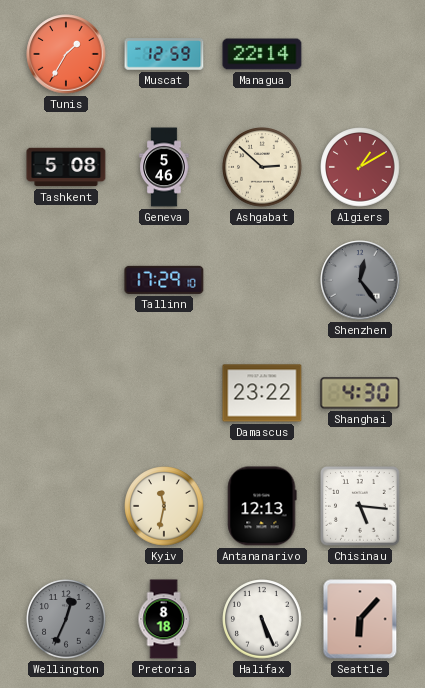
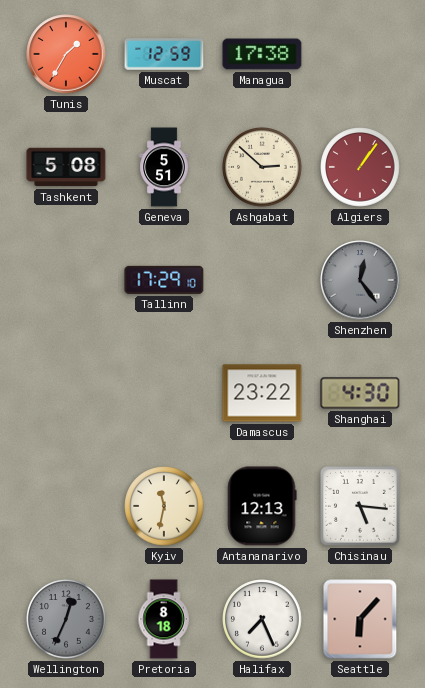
Managua: 22:14 -> 17:38 (262, 54)
Geneva: 5:46 -> 5:51 (164, 167)
Algiers: 1:10 -> 1:06 (360, 167)
Halifax: 5:26 -> 7:26 (262, 619)
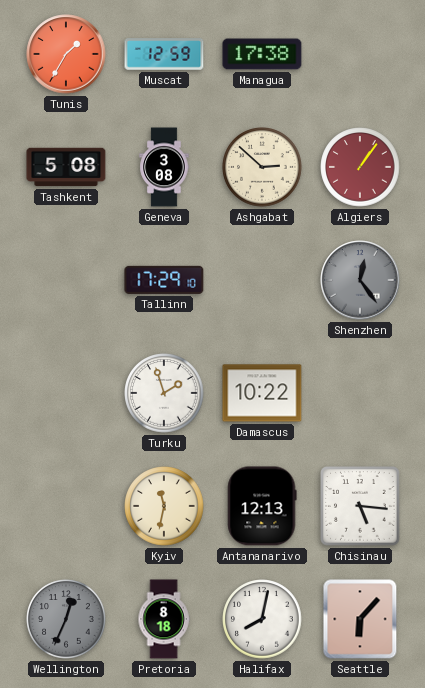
Geneva: 5:51 -> 3:08 (164, 167)
Turku: none -> 1:57 (164, 393)
Damascus: 23:22 -> 10:22 (262, 393)
Shanghai: 4:30 -> none (360, 393)
Halifax: 7:26 -> 8:02 (262, 619)
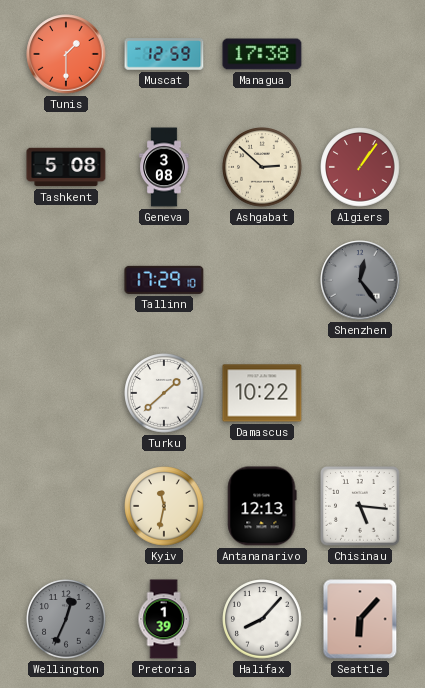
Tunis: 1:35 -> 1:30 (66, 54)
Turku: 1:57 -> 1:38 (164, 393)
Pretoria: 8:18 -> 1:39 (164, 619)
Halifax: 8:02 -> 8:07 (262, 619)
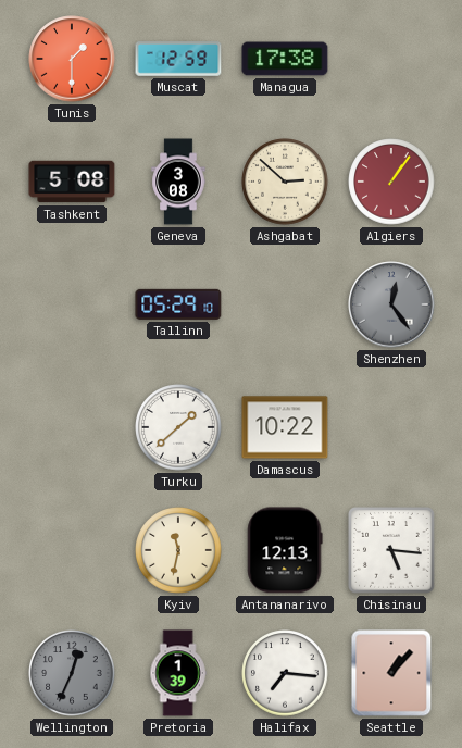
Tallinn: 17:29 -> 05:29 (178, 304)
Halifax: 8:07 -> 7:16 (285, 673)
Seattle: 6:07 -> 1:07 (391, 673)
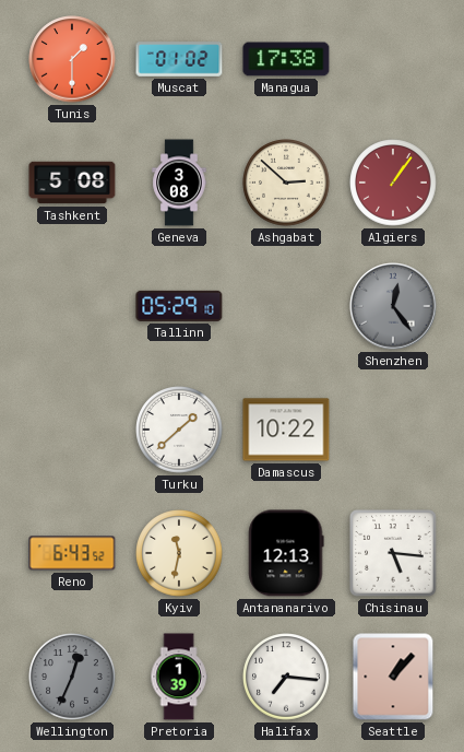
Muscat: 12:59 -> 01:02 (179, 59)
Reno: none -> 6:43 (72, 553)
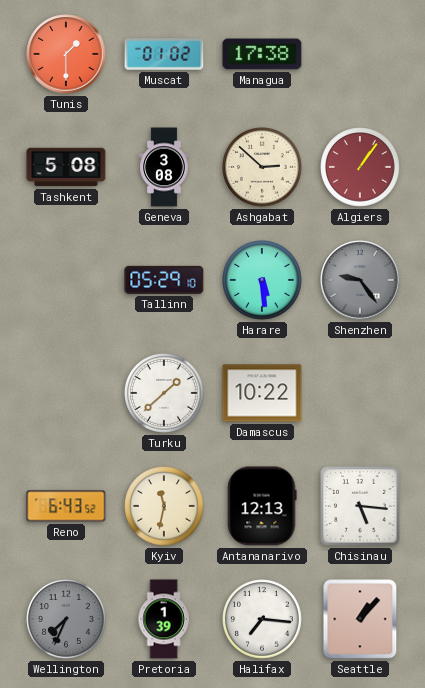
Harare: none -> 5:29 (262, 280)
Shenzhen: 12:24 -> 9:24 (360, 280)
Wellington: 12:34 -> 7:34 (66, 619)
